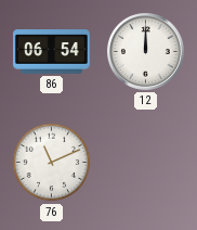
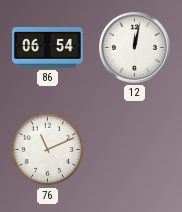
12: 12:00 -> 12:02 (135, 48)
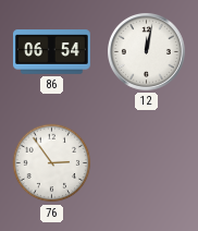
76: 11:11 -> 2:54 (52, 163)
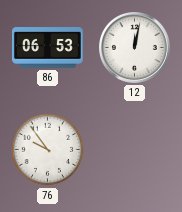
86: 06:54 -> 06:53 (48, 48)
76: 2:54 -> 9:54 (48, 150)
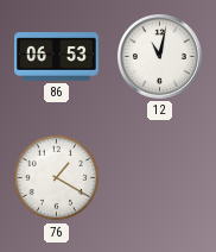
12: 12:02 -> 11:02 (160, 57)
76: 9:54 -> 1:20 (57, 178)
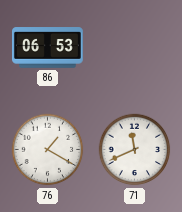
12: 11:02 -> none (160, 57)
71: none -> 11:41 (135, 150)
